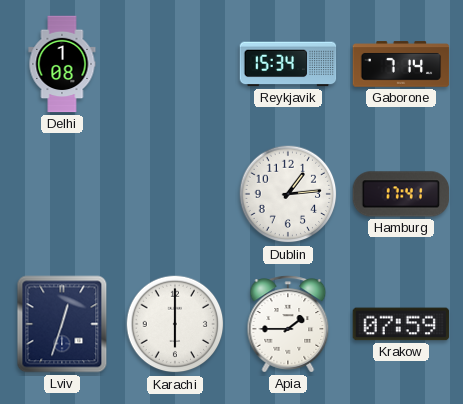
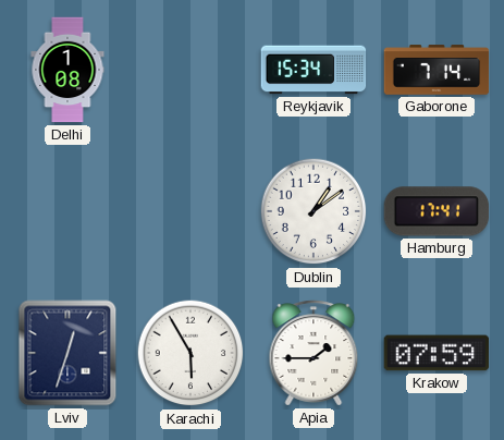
Dublin: 1:14 -> 1:09 (314, 211)
Karachi: 6:00 -> 5:55 (190, 353)
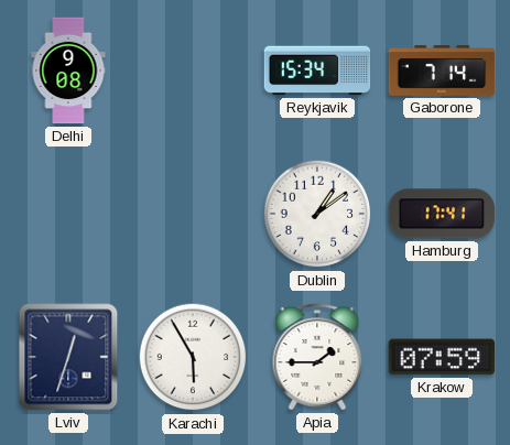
Delhi: 1:08 -> 9:08 (68, 70)
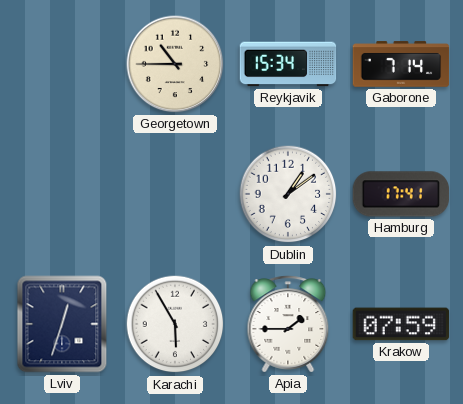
Delhi: 9:08 -> none (68, 70)
Georgetown: none -> 10:45 (175, 64)
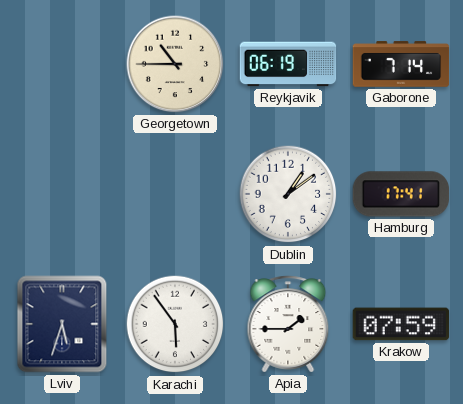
Reykjavik: 15:34 -> 06:19 (288, 64)
Lviv: 12:33 -> 5:33 (62, 324)
Karachi: 5:55 -> 5:54 (175, 324)
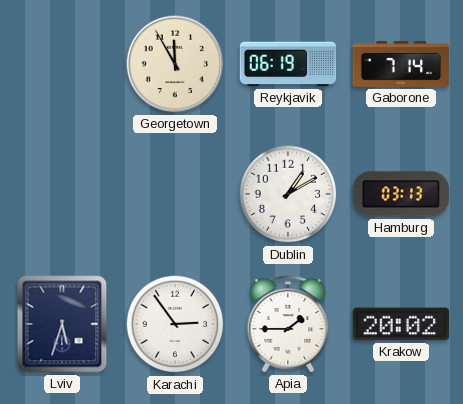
Georgetown: 10:45 -> 11:55 (175, 64)
Dublin: 1:09 -> 1:10 (288, 194)
Hamburg: 17:41 -> 03:13 (401, 194)
Karachi: 5:54 -> 2:54 (175, 324)
Krakow: 07:59 -> 20:02 (401, 324)
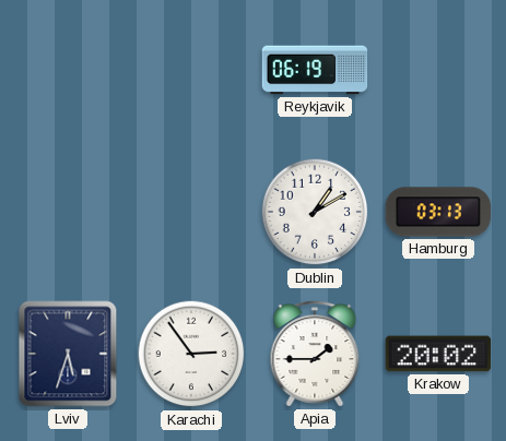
Georgetown: 11:55 -> none (175, 64)
Gaborone: 7:14 -> none (401, 64)
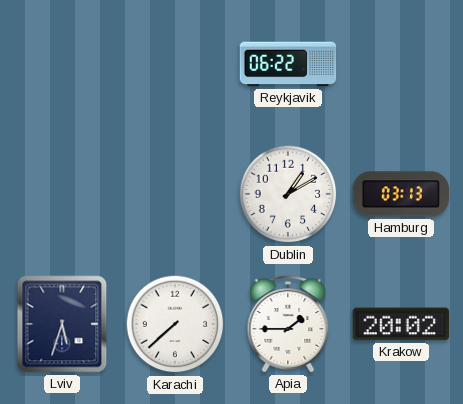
Reykjavik: 06:19 -> 06:22 (288, 64)
Karachi: 2:54 -> 7:38 (175, 324)
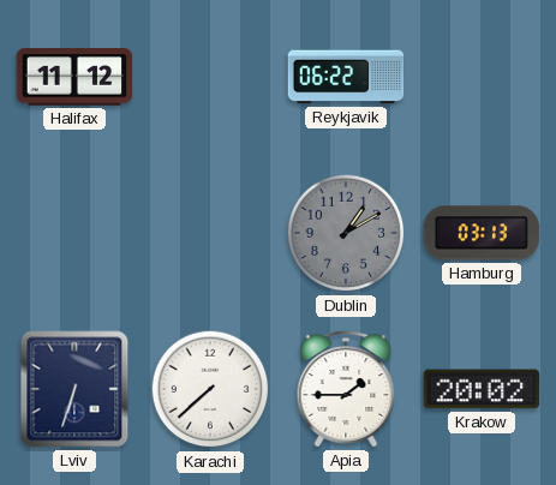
Halifax: none -> 11:12 (74, 77)
Dublin dial: white -> grey (346, 233)
Lviv: 5:33 -> 6:33 (74, 389)
